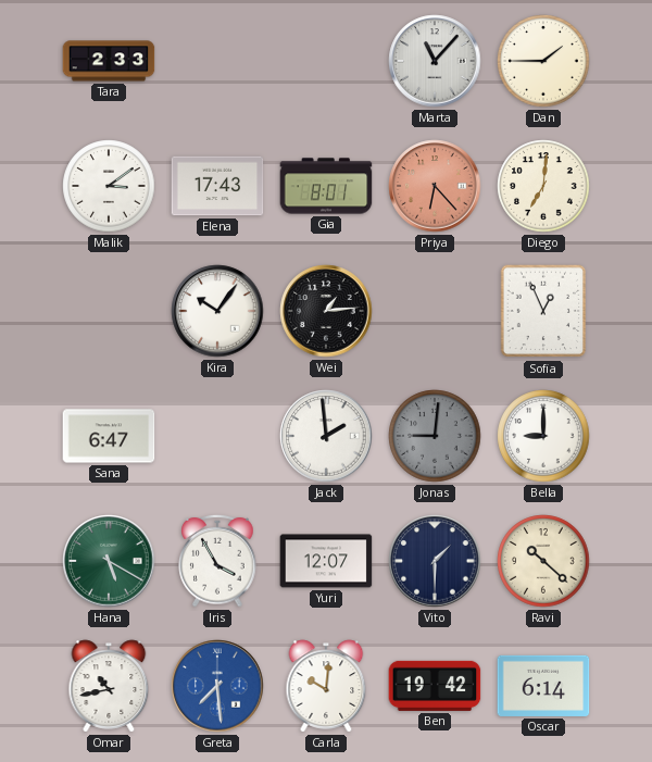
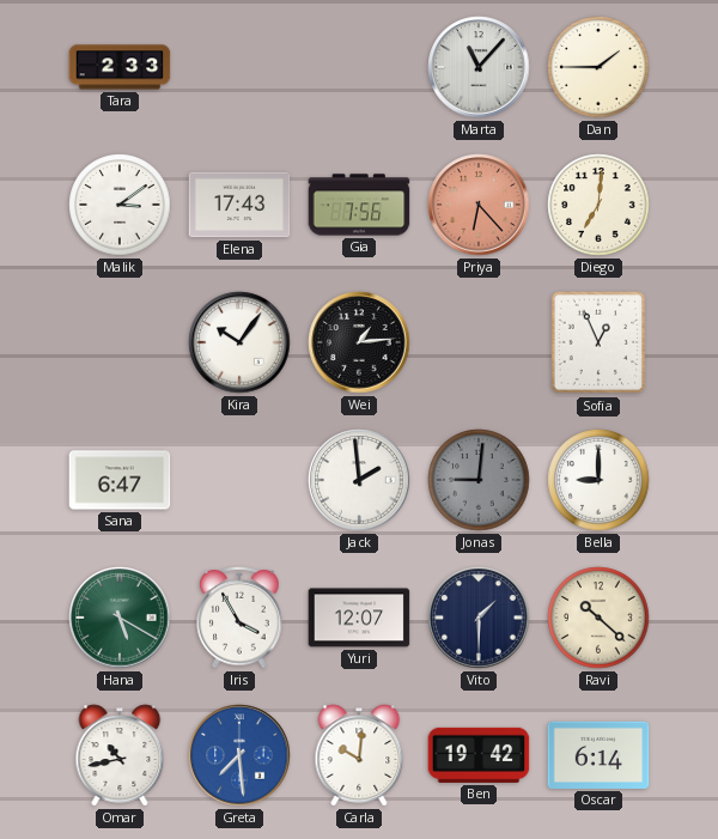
Gia: 8:01 -> 7:56 (359, 205)
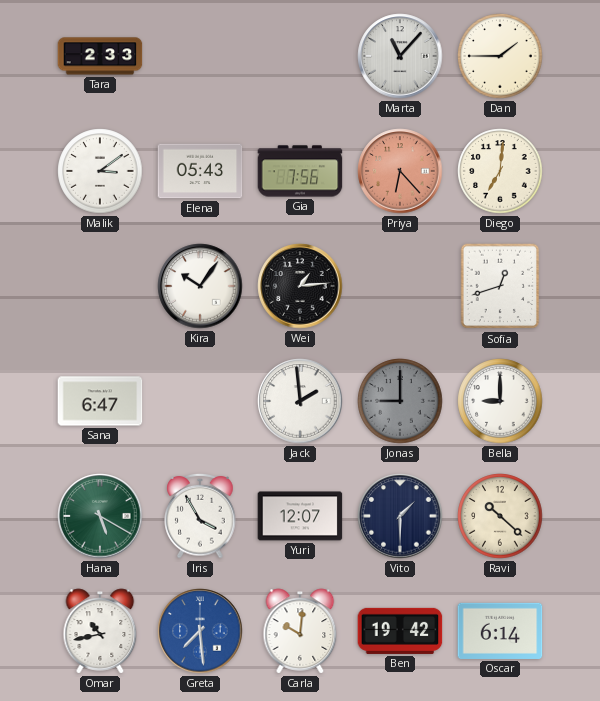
Elena: 17:43 -> 05:43 (200, 171)
Sofia: 12:56 -> 12:42 (500, 286)
Jonas: 9:01 -> 9:00 (400, 401)
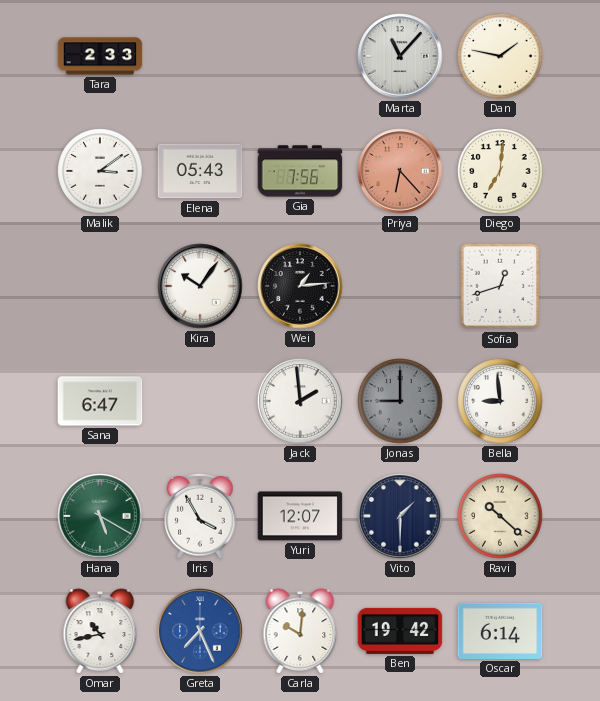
Dan: 1:45 -> 1:47 (500, 56)
Bella: 9:00 -> 8:59 (500, 401)
Greta: 7:29 -> 7:26 (200, 631)
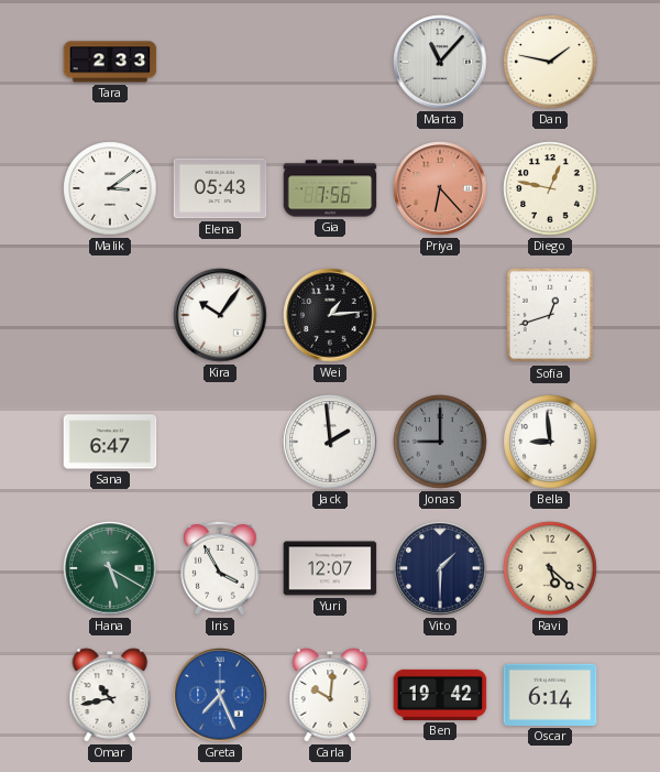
Diego: 7:01 -> 12:47 (550, 188)
Ravi: 10:22 -> 5:22 (550, 568)
